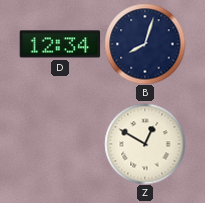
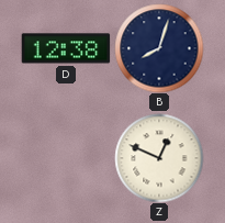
D: 12:34 -> 12:38 (66, 48)
Z: 12:50 -> 12:49 (159, 158)
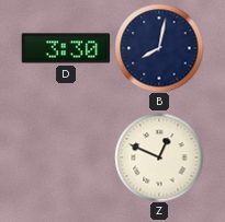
D: 12:38 -> 3:30 (66, 48)
B: 8:03 -> 8:02 (159, 48)
